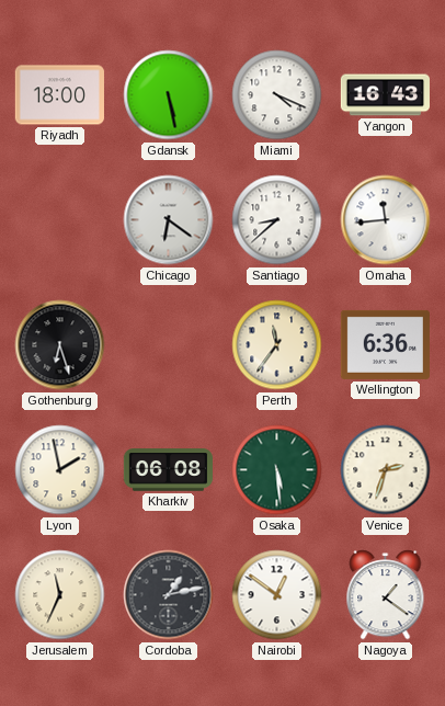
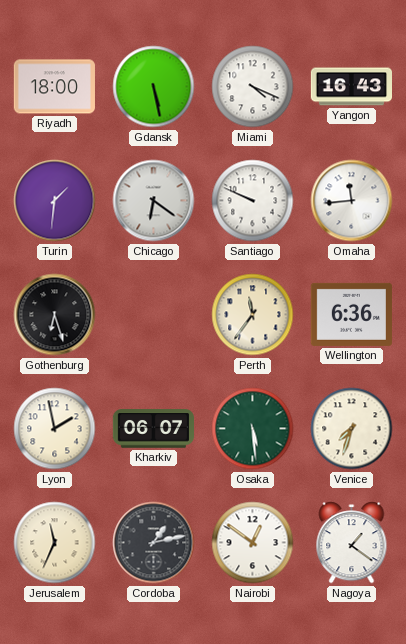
Turin: none -> 1:31 (55, 201)
Santiago: 8:38 -> 9:49 (253, 201)
Kharkiv: 06:08 -> 06:07 (153, 429)
Venice: 2:33 -> 7:33 (352, 429)
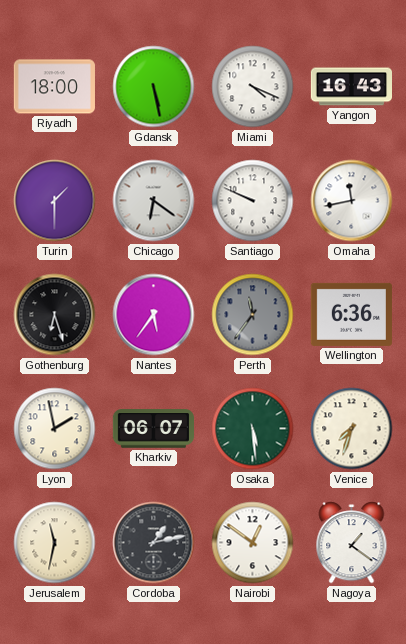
Turin: 1:31 -> 1:30 (55, 201)
Omaha: 11:44 -> 11:43 (352, 201)
Nantes: none -> 5:36 (154, 315)
Perth dial: cream -> grey (253, 315)
Jerusalem: 11:34 -> 11:32 (55, 543)
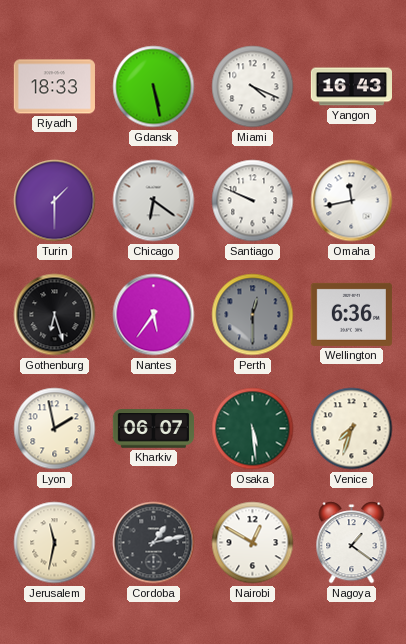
Riyadh: 18:00 -> 18:33 (54, 87)
Perth: 11:36 -> 12:30 (253, 315)
Nairobi: 12:51 -> 12:50 (253, 543)
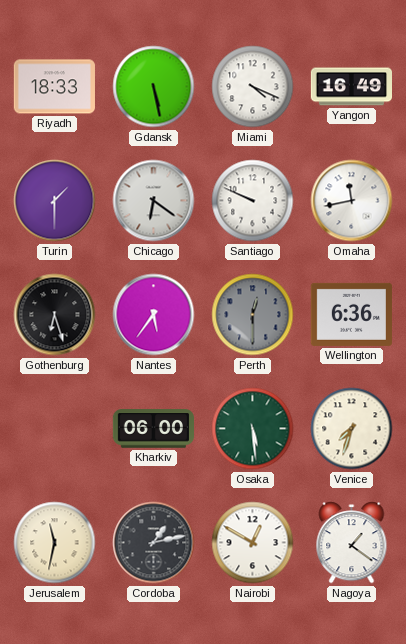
Yangon: 16:43 -> 16:49 (351, 87)
Lyon: 1:58 -> none (55, 429)
Kharkiv: 06:07 -> 06:00 (153, 429)
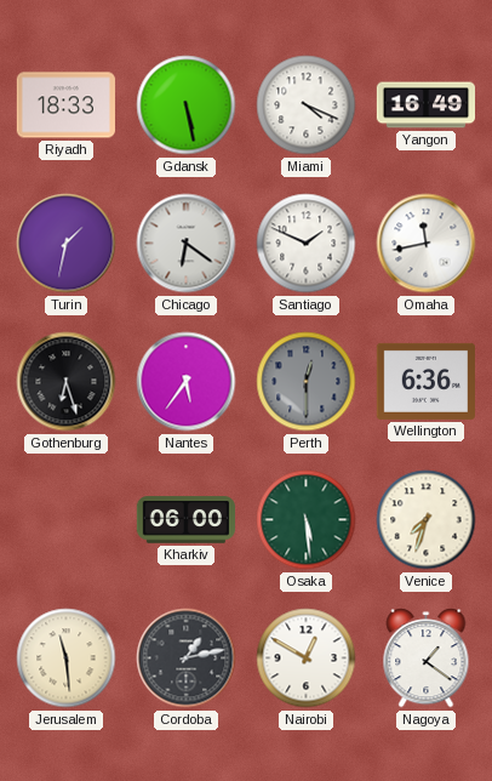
Turin: 1:30 -> 1:32 (67, 244)
Santiago: 9:49 -> 1:49 (307, 244)
Jerusalem: 11:32 -> 11:29 (67, 659)
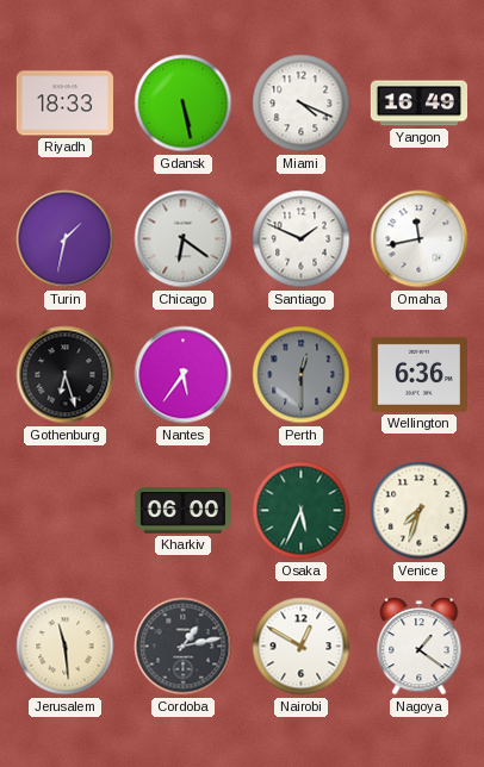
Osaka: 5:29 -> 5:34 (302, 511)
